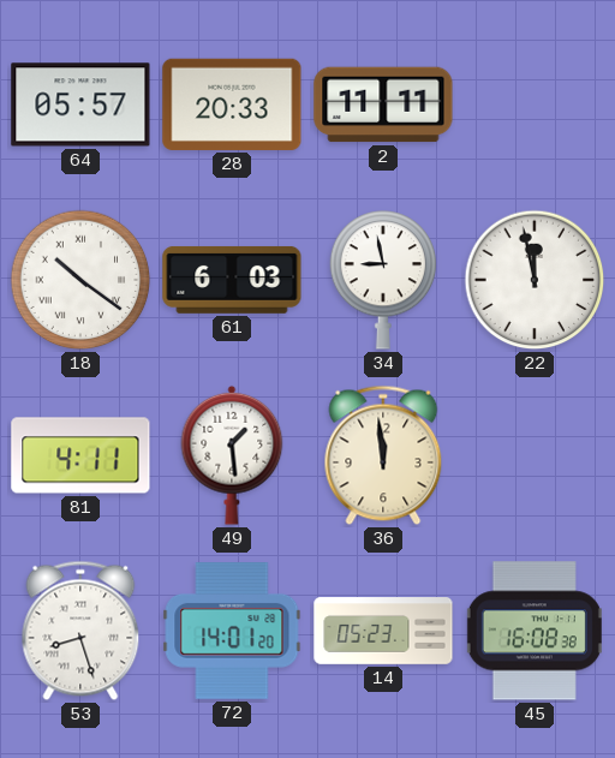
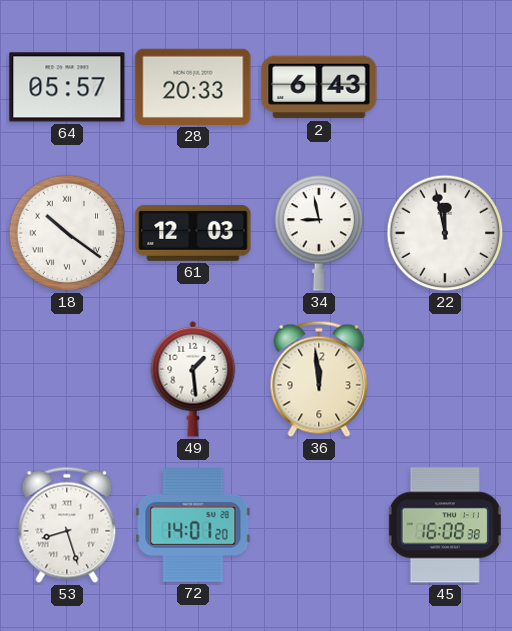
2: 11:11 -> 6:43 (319, 87)
61: 6:03 -> 12:03 (193, 233)
81: 4:11 -> none (80, 455)
14: 05:23 -> none (383, 631)
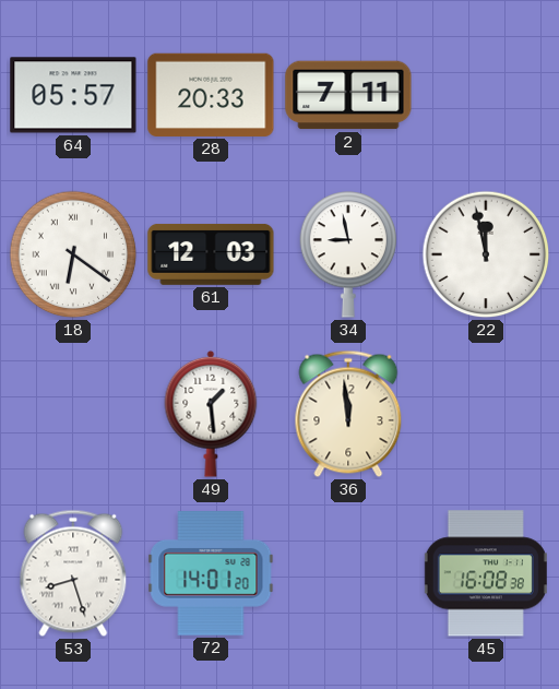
2: 6:43 -> 7:11 (348, 95)
18: 10:21 -> 6:21 (73, 254)
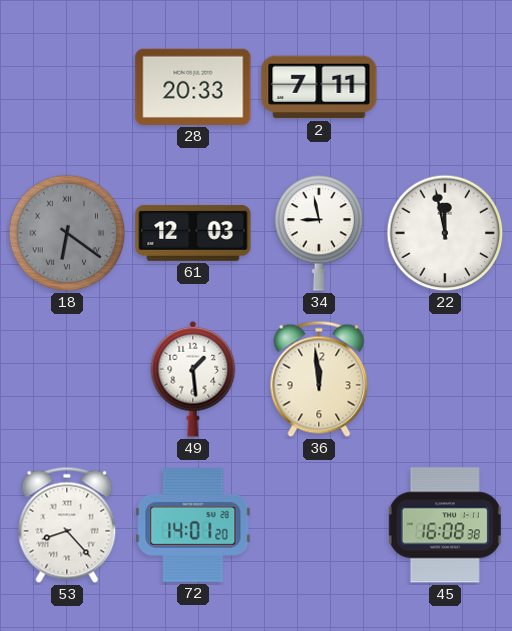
64: 05:57 -> none (73, 95)
18 dial: white -> grey (67, 233)
53: 8:27 -> 8:23 (67, 525)
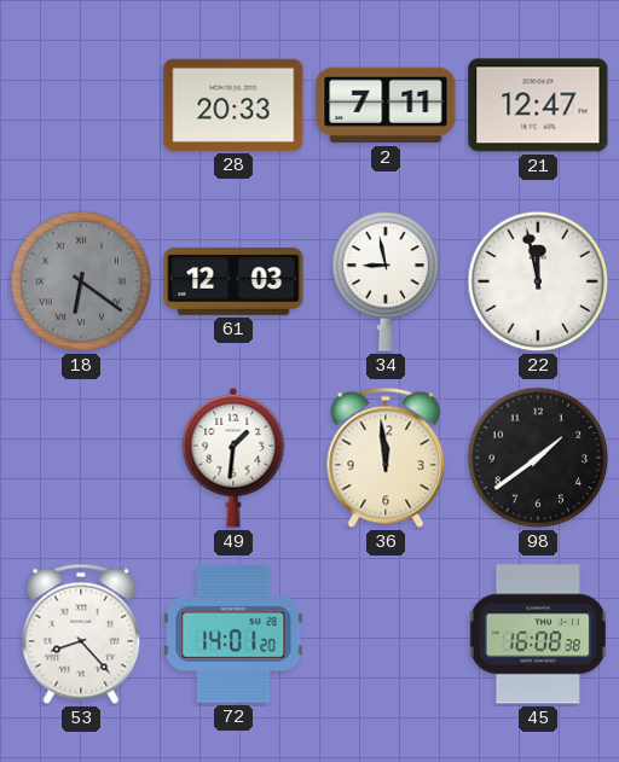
21: none -> 12:47 (538, 105)
49: 1:29 -> 1:31 (233, 458)
98: none -> 1:39 (538, 458)
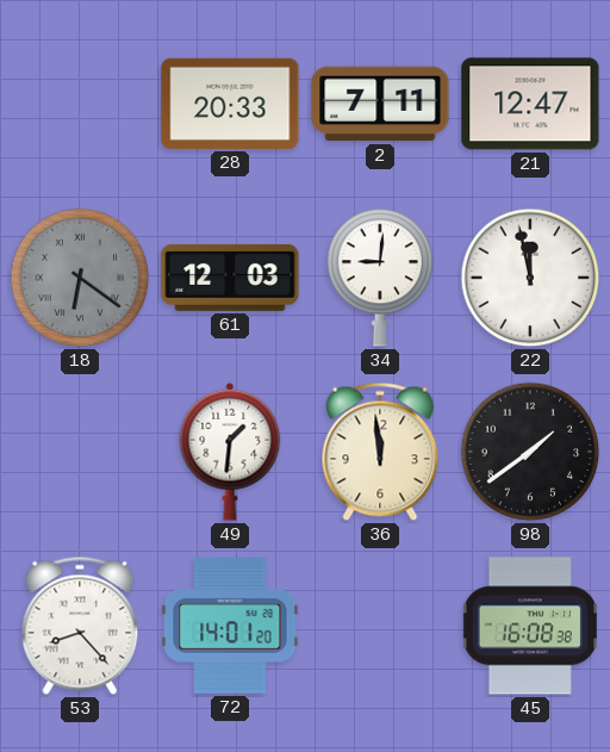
34: 8:58 -> 9:01 (380, 278)
